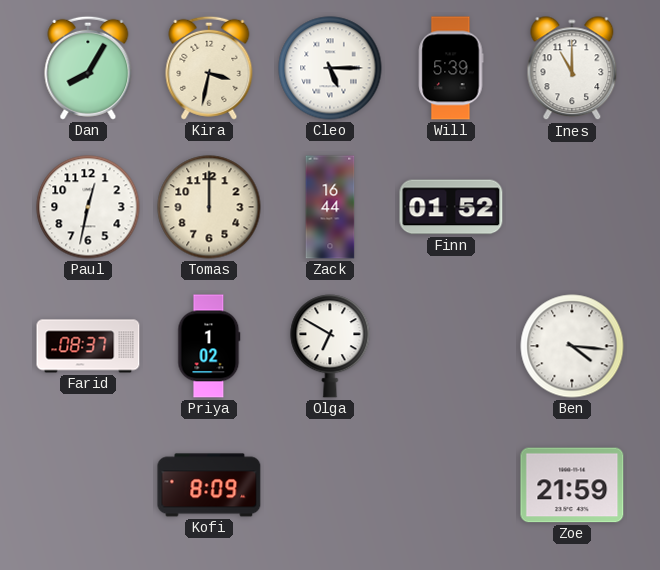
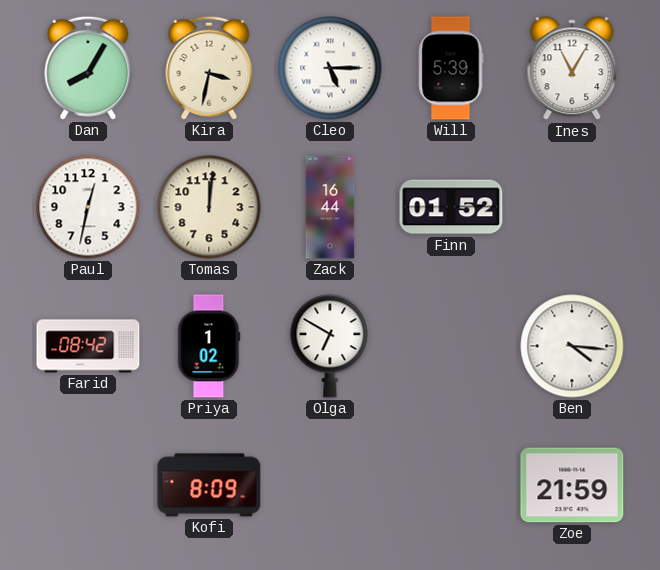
Ines: 11:00 -> 11:05 (572, 69)
Tomas: 12:00 -> 12:01 (209, 207)
Farid: 08:37 -> 08:42 (88, 346)
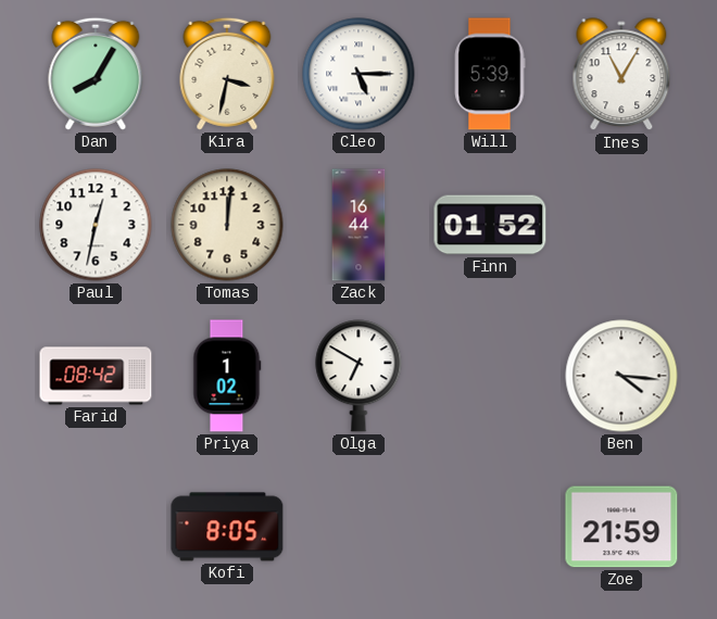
Kofi: 8:09 -> 8:05 (227, 527)
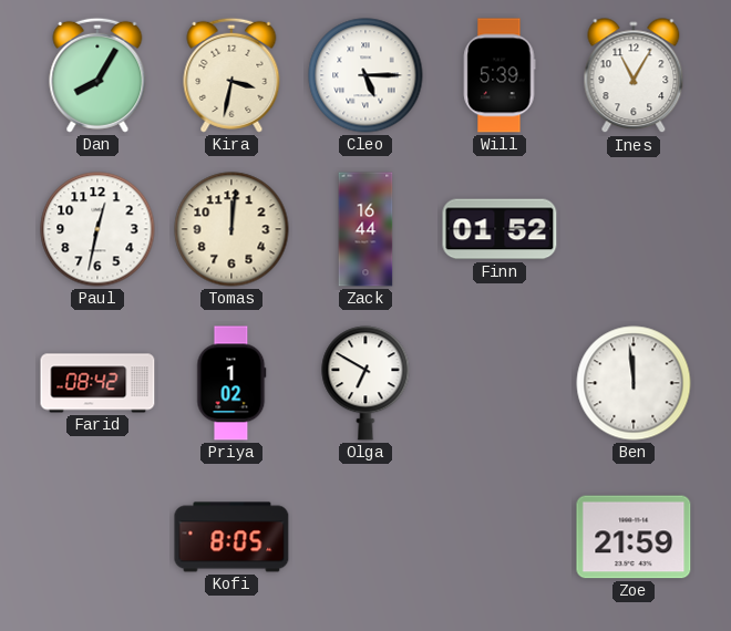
Ben: 4:16 -> 11:59 (634, 383)
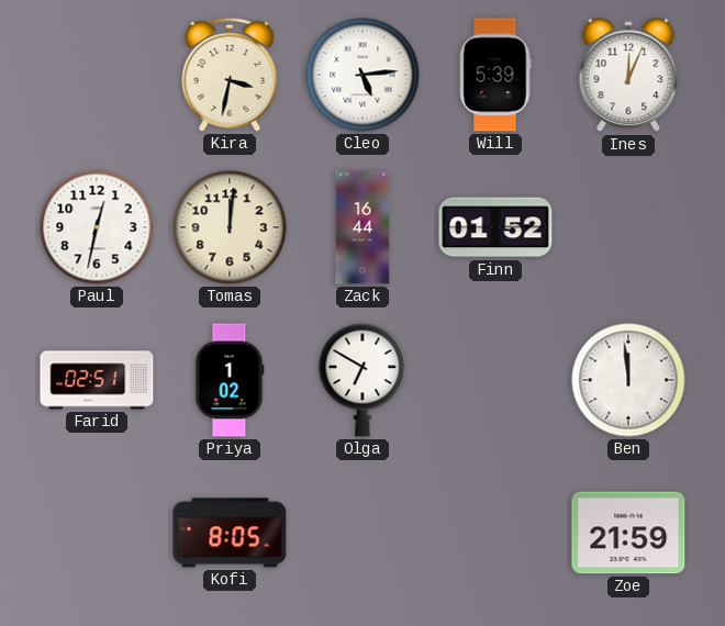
Dan: 8:05 -> none (97, 75)
Cleo: 5:15 -> 5:14 (362, 75)
Ines: 11:05 -> 12:04 (628, 76)
Farid: 08:42 -> 02:51 (97, 380)
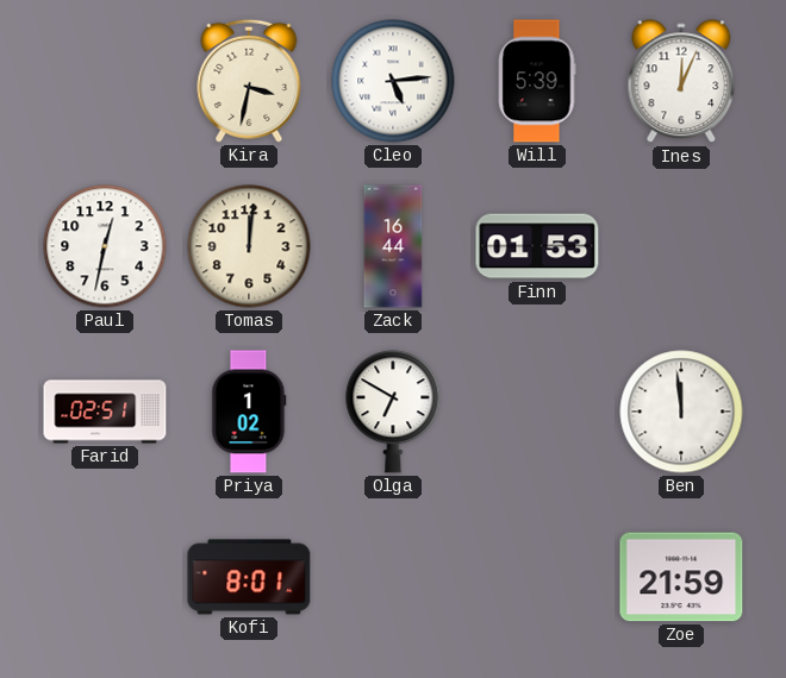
Finn: 01:52 -> 01:53 (537, 246)
Kofi: 8:05 -> 8:01 (249, 577)
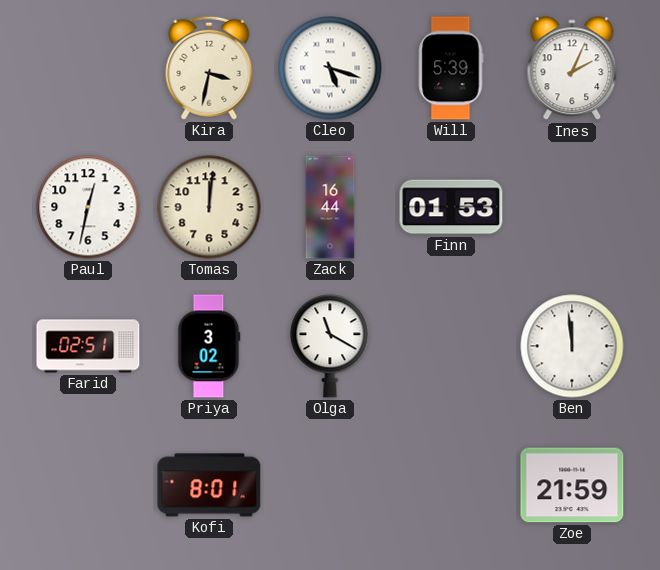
Cleo: 5:14 -> 5:18 (330, 68)
Ines: 12:04 -> 2:04 (572, 69)
Priya: 1:02 -> 3:02 (209, 346)
Olga: 6:50 -> 11:20 (330, 346)
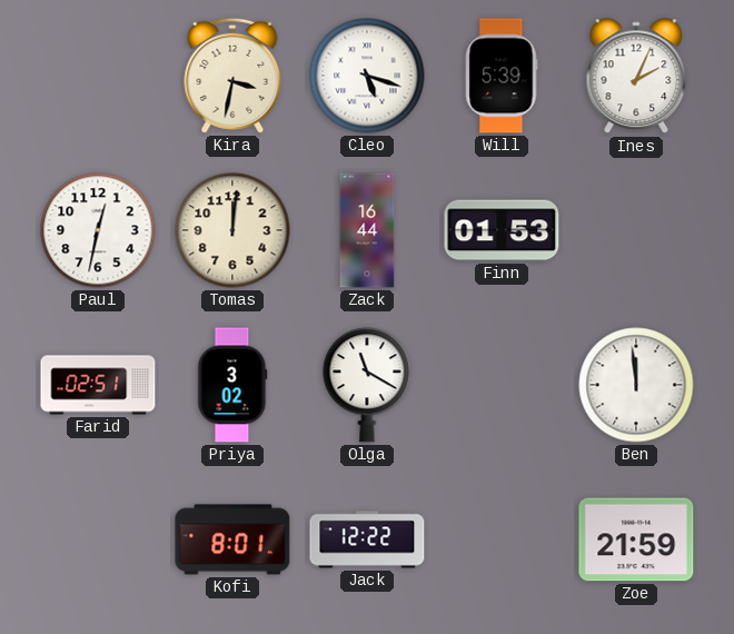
Jack: none -> 12:22 (367, 539)
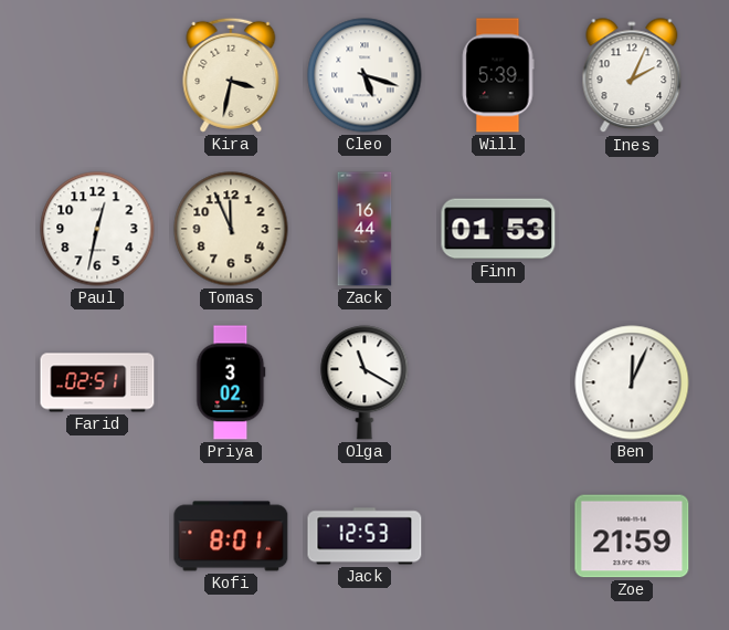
Tomas: 12:01 -> 11:56 (231, 229)
Ben: 11:59 -> 12:04 (632, 382)
Jack: 12:22 -> 12:53 (364, 536)
